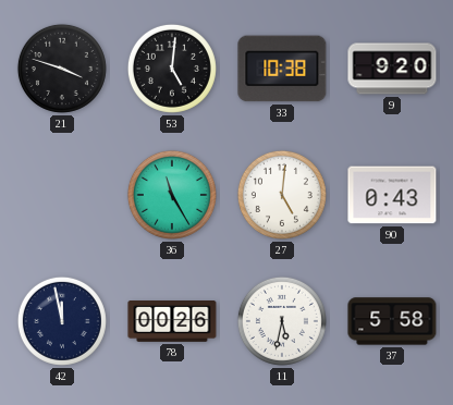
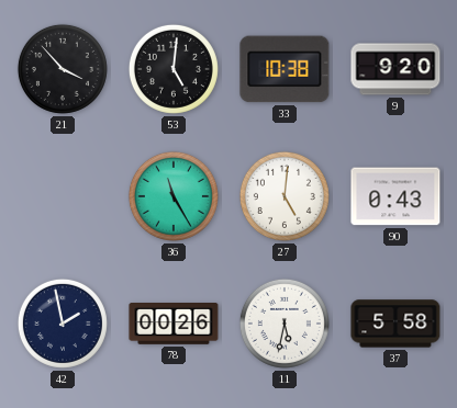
21: 3:48 -> 3:53 (63, 69)
42: 11:58 -> 1:58 (63, 324)
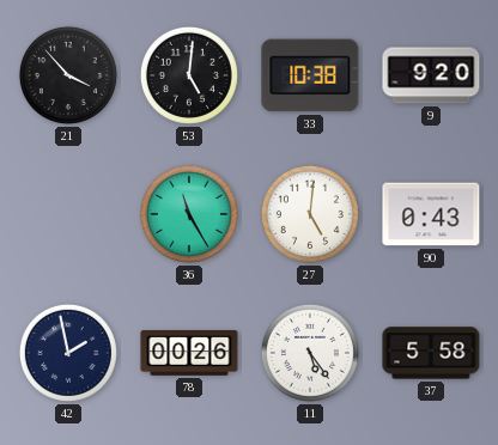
11: 5:32 -> 5:24 (310, 353)
